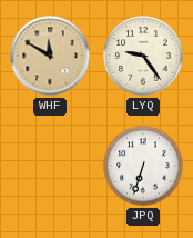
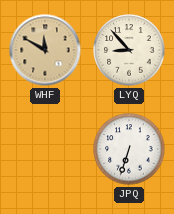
LYQ: 9:24 -> 8:53 (129, 50)
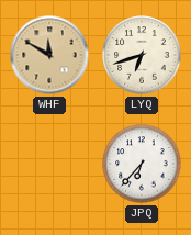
LYQ: 8:53 -> 6:42 (142, 55)
JPQ: 6:33 -> 6:37 (142, 164)
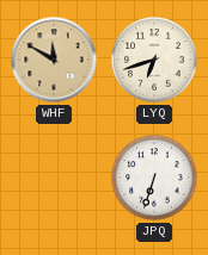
JPQ: 6:37 -> 6:33 (154, 178)
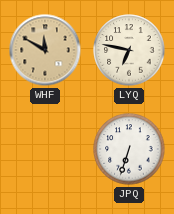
LYQ: 6:42 -> 6:47 (129, 50)
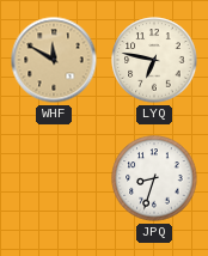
JPQ: 6:33 -> 8:33 (154, 178)
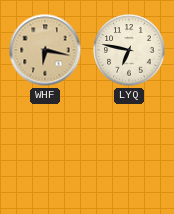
WHF: 11:50 -> 6:17 (45, 50)
JPQ: 8:33 -> none (154, 178)
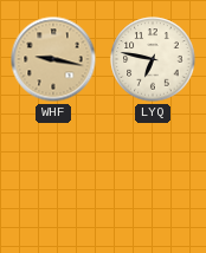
WHF: 6:17 -> 9:17 (53, 59)
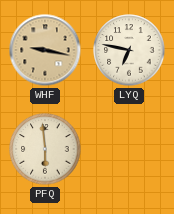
PFQ: none -> 5:59 (45, 149)
